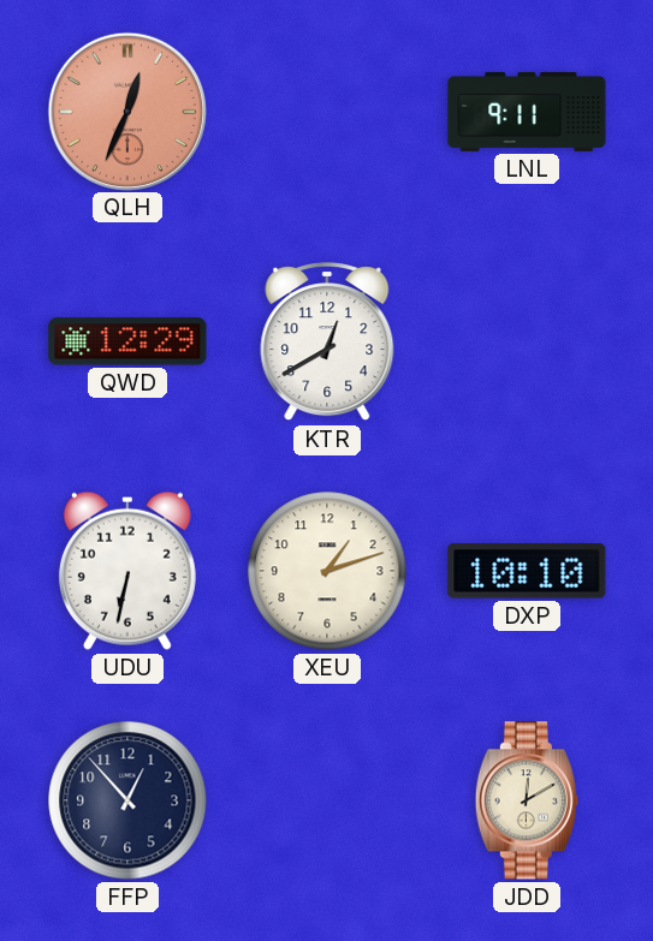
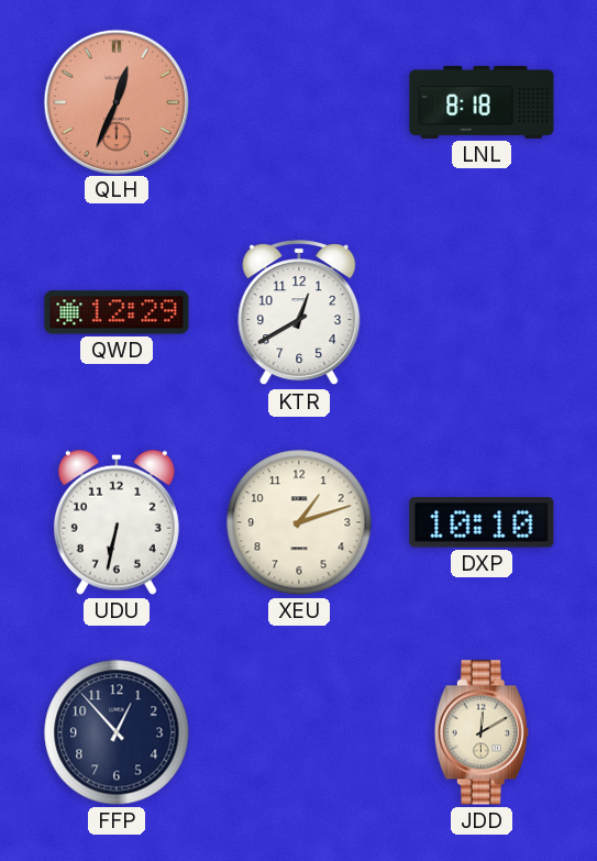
LNL: 9:11 -> 8:18 (482, 102)
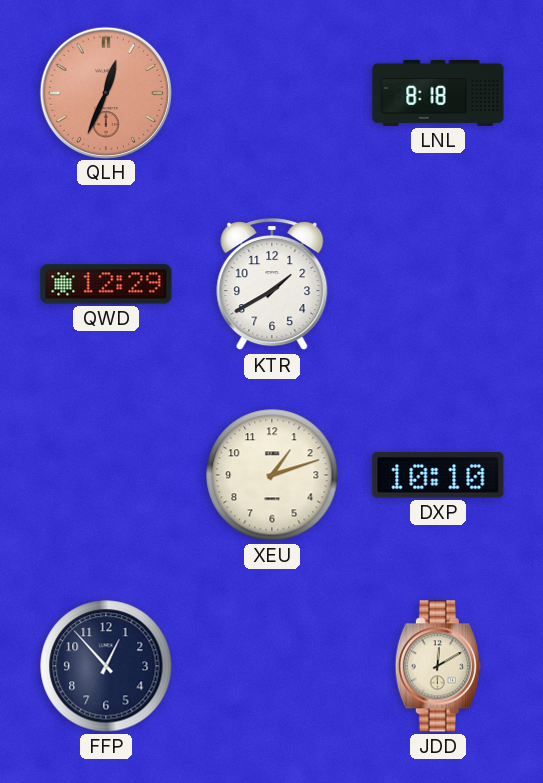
KTR: 12:40 -> 1:40 (272, 285)
UDU: 6:32 -> none (117, 522)
